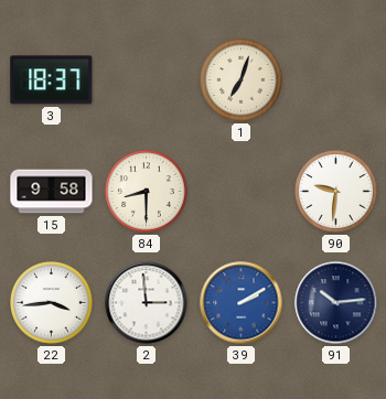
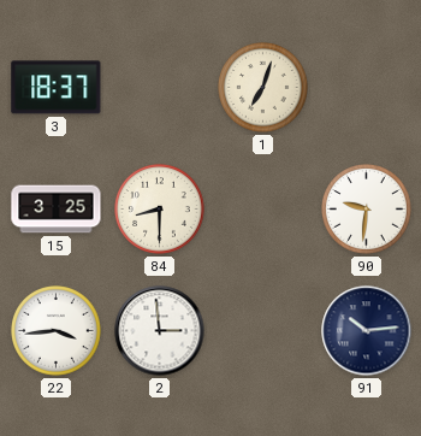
15: 9:58 -> 3:25 (57, 210)
39: 2:10 -> none (242, 303)
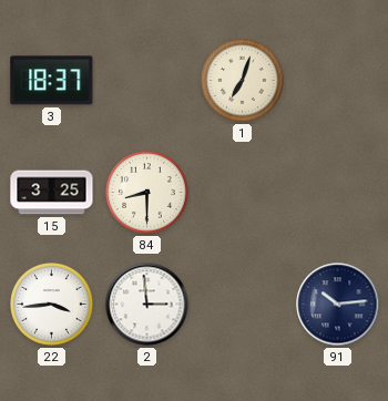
90: 9:31 -> none (367, 210)
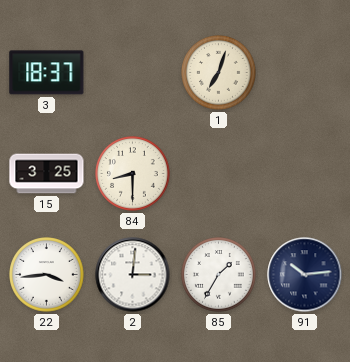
2: 2:59 -> 3:01 (133, 275)
85: none -> 1:35 (219, 275)
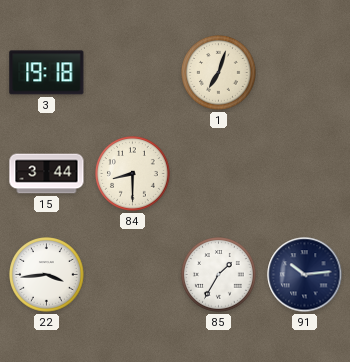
3: 18:37 -> 19:18 (47, 73)
15: 3:25 -> 3:44 (47, 174)
2: 3:01 -> none (133, 275)
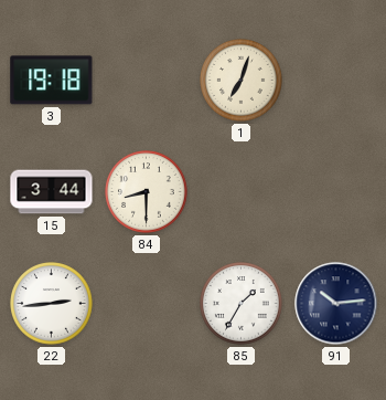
22: 3:44 -> 2:44 (52, 304)
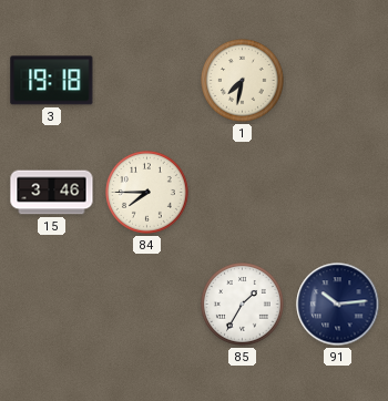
1: 7:03 -> 7:32 (243, 81)
15: 3:44 -> 3:46 (52, 193)
84: 8:30 -> 7:45 (147, 193)
22: 2:44 -> none (52, 304)
